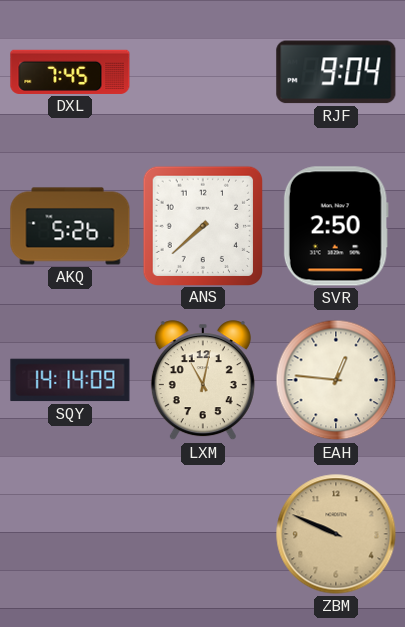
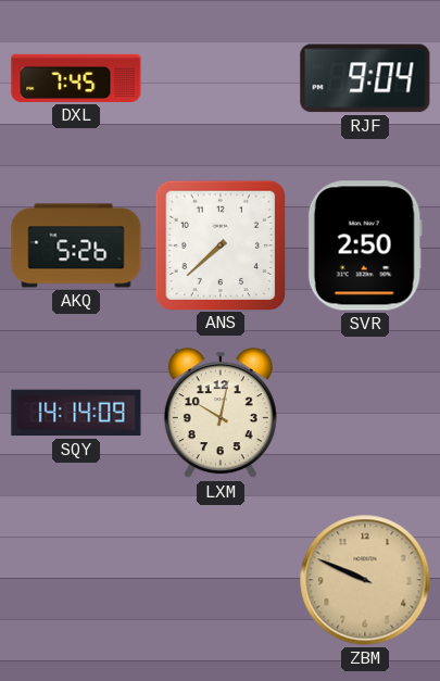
LXM: 11:02 -> 10:02 (221, 414)
EAH: 12:46 -> none (336, 380)
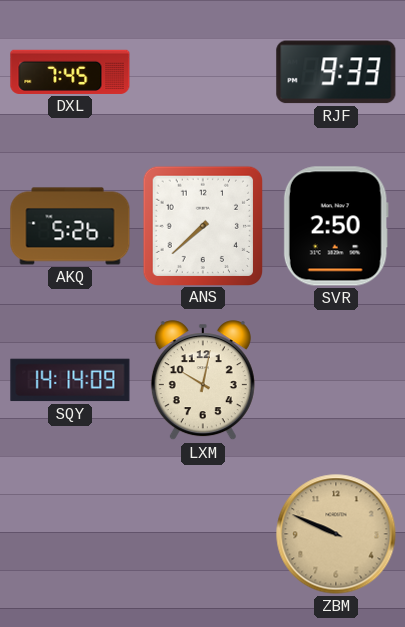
RJF: 9:04 -> 9:33 (336, 72)
